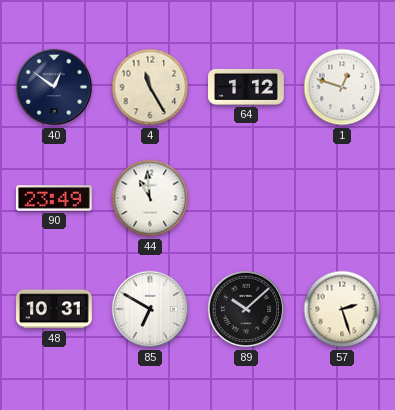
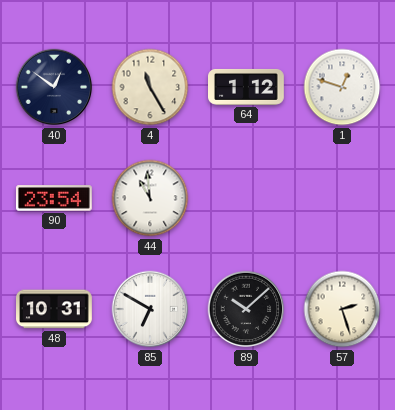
90: 23:49 -> 23:54 (55, 198)
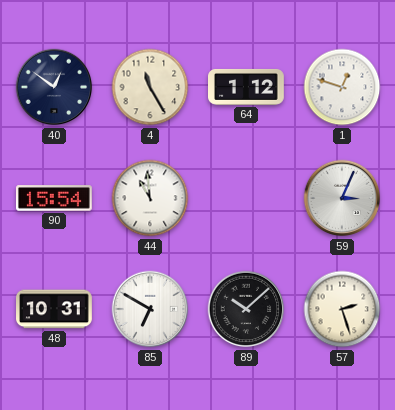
90: 23:54 -> 15:54 (55, 198)
59: none -> 3:04 (342, 198)
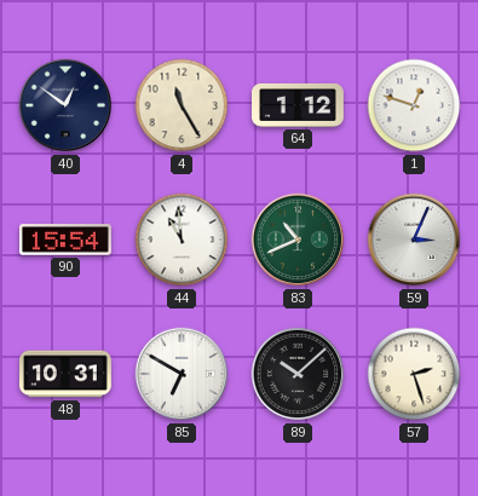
83: none -> 10:41 (298, 240)
